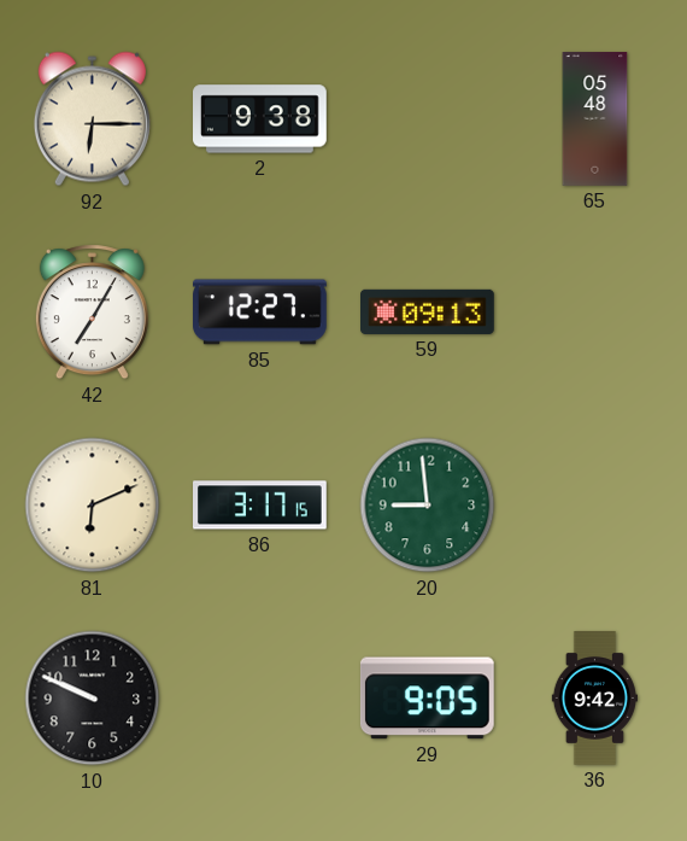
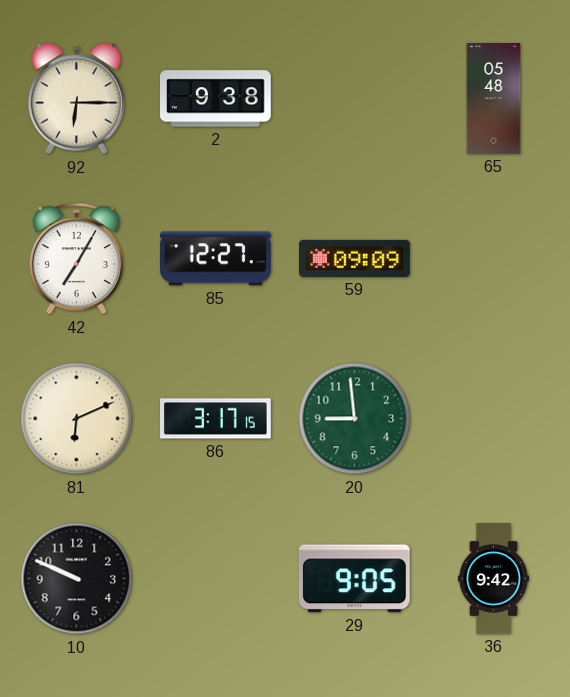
59: 09:13 -> 09:09 (355, 258)
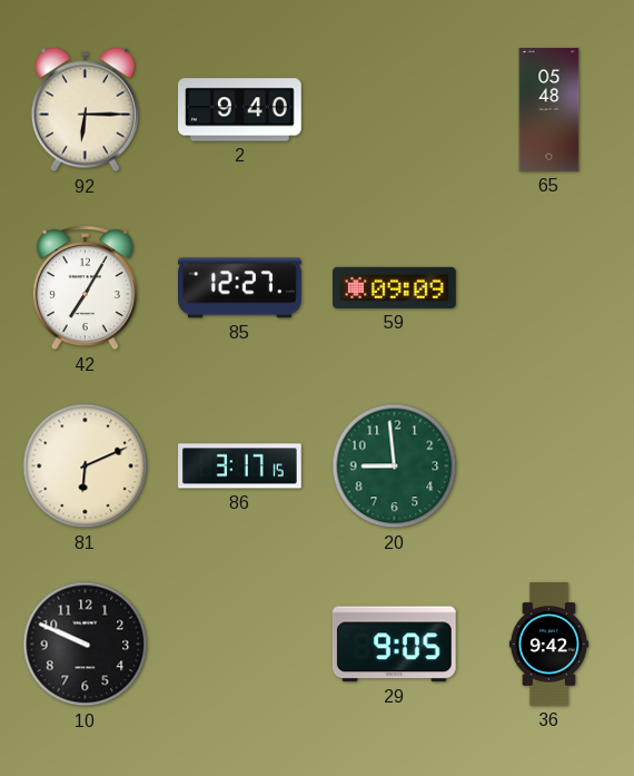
2: 9:38 -> 9:40 (240, 110)
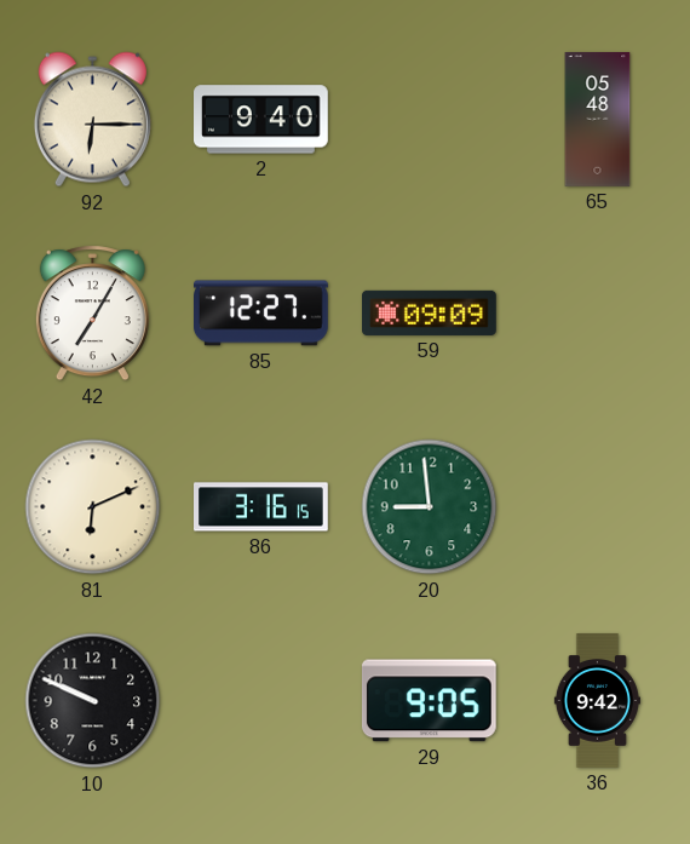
86: 3:17 -> 3:16 (261, 507)
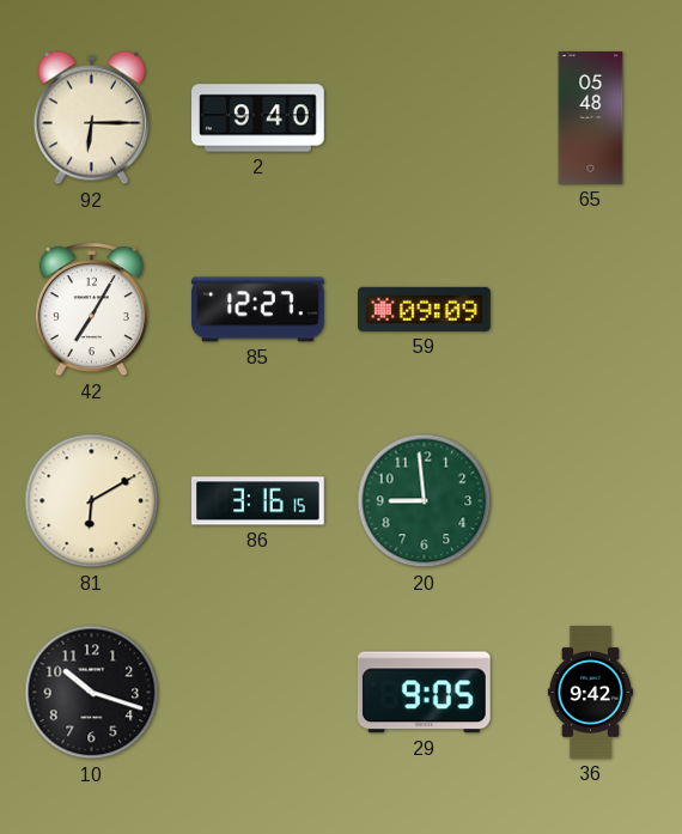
81: 6:11 -> 6:10 (92, 501)
10: 9:49 -> 10:18 (92, 693)
